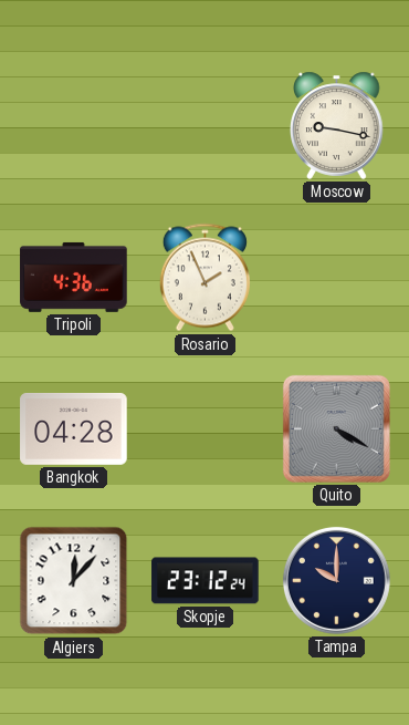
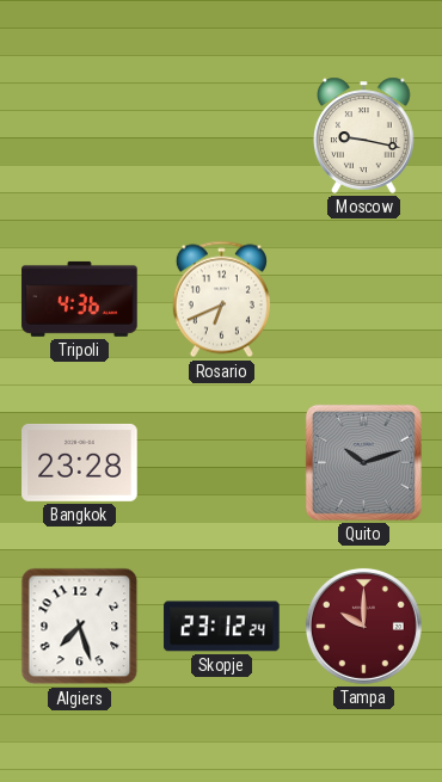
Rosario: 1:56 -> 6:41 (221, 300)
Bangkok: 04:28 -> 23:28 (80, 462)
Quito: 4:20 -> 10:12 (363, 462)
Algiers: 12:07 -> 7:27 (80, 627)
Tampa dial: navy -> burgundy (363, 626)
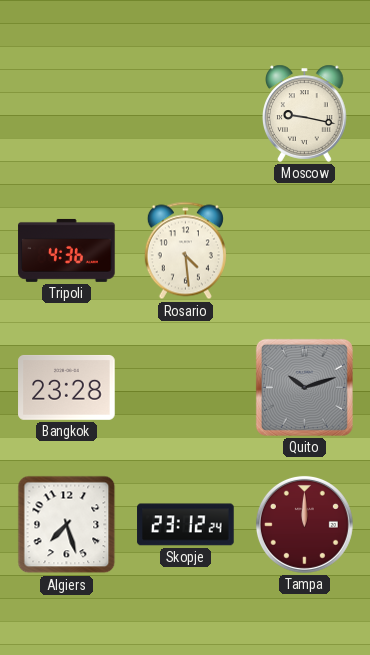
Rosario: 6:41 -> 4:29 (185, 251)
Tampa: 10:00 -> 12:00 (304, 524)
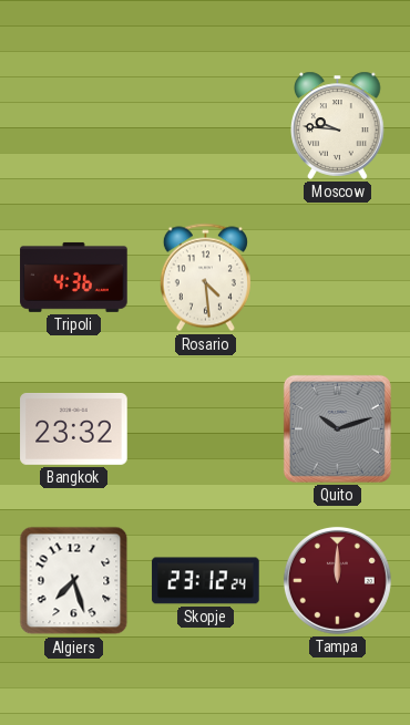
Moscow: 9:17 -> 9:46 (338, 125)
Bangkok: 23:28 -> 23:32 (74, 428)
